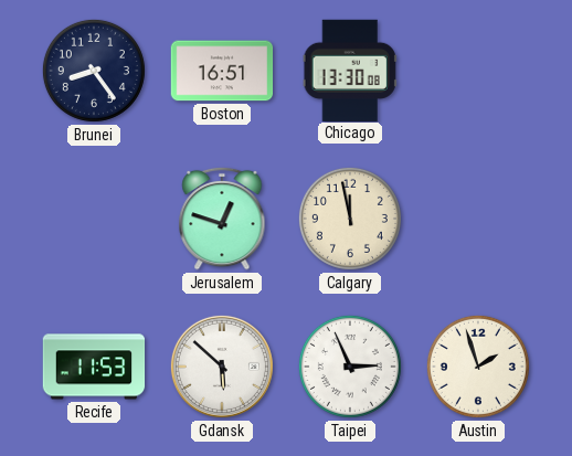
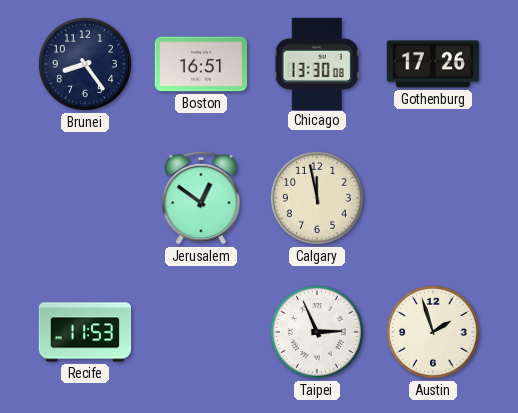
Gothenburg: none -> 17:26 (433, 64)
Jerusalem: 12:48 -> 12:51 (201, 198)
Gdansk: 5:52 -> none (222, 367)
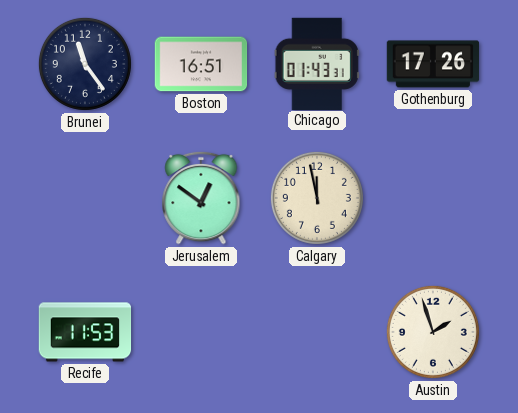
Brunei: 8:24 -> 11:24 (85, 64)
Chicago: 13:30 -> 01:43 (317, 63)
Taipei: 2:56 -> none (317, 332)
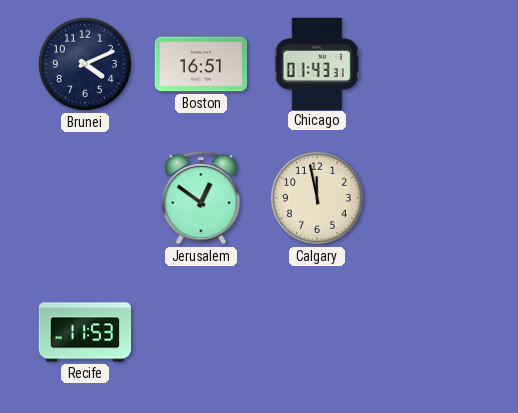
Brunei: 11:24 -> 4:11 (85, 64)
Gothenburg: 17:26 -> none (433, 64)
Austin: 1:57 -> none (433, 332)
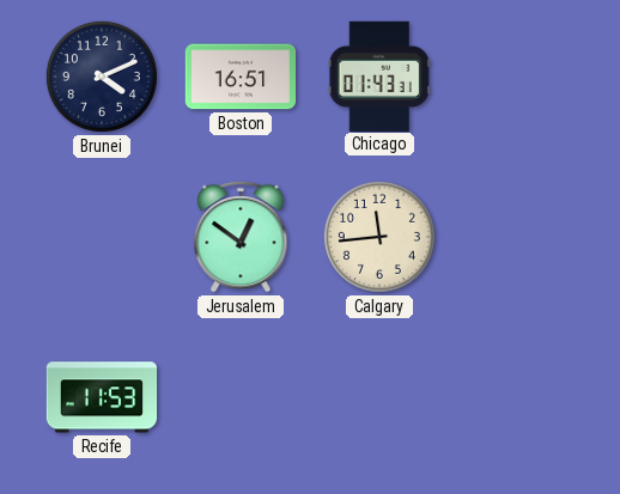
Calgary: 11:58 -> 11:44 (379, 237)
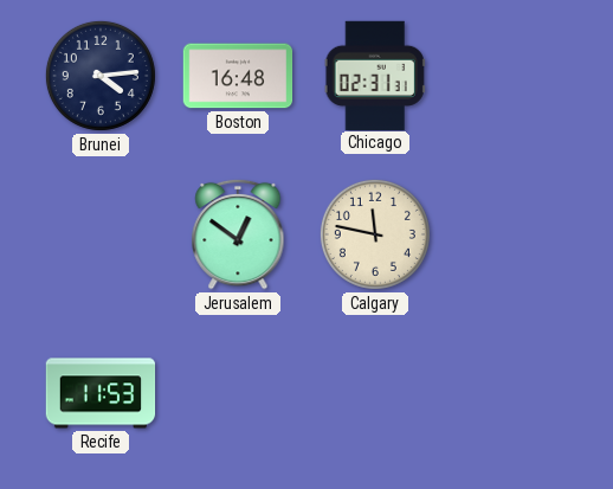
Brunei: 4:11 -> 4:14 (101, 76)
Boston: 16:51 -> 16:48 (238, 76)
Chicago: 01:43 -> 02:31 (375, 75)
Calgary: 11:44 -> 11:47 (375, 234)
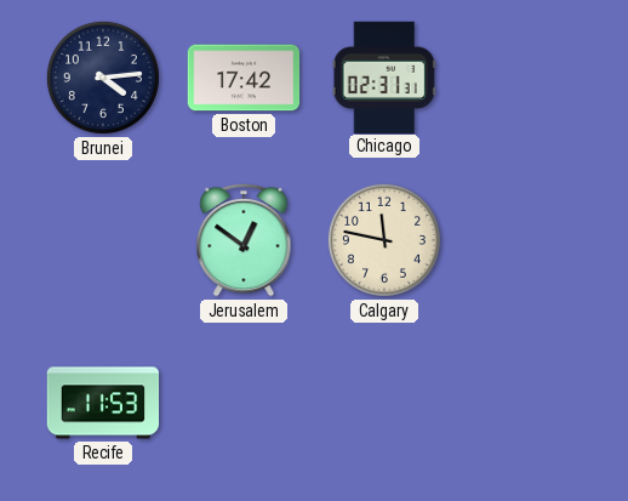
Boston: 16:48 -> 17:42 (244, 78)
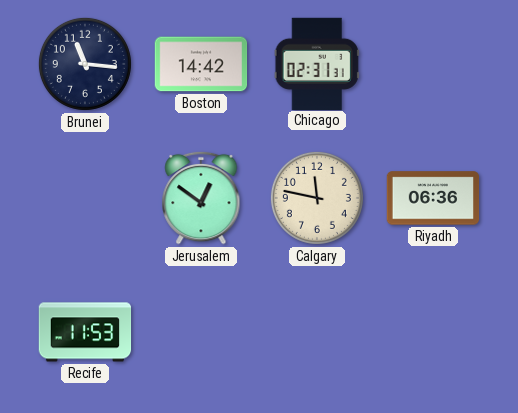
Brunei: 4:14 -> 11:16 (85, 64)
Boston: 17:42 -> 14:42 (201, 64)
Riyadh: none -> 06:36 (433, 198)
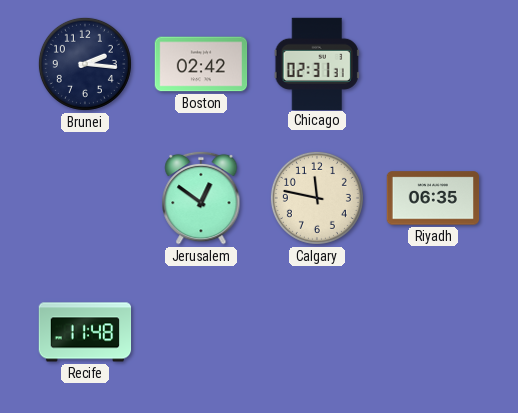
Brunei: 11:16 -> 2:16 (85, 64)
Boston: 14:42 -> 02:42 (201, 64)
Riyadh: 06:36 -> 06:35 (433, 198)
Recife: 11:53 -> 11:48 (85, 332)
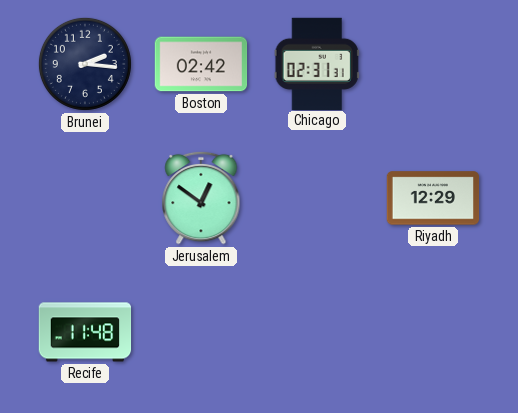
Calgary: 11:47 -> none (317, 198)
Riyadh: 06:35 -> 12:29 (433, 198)
